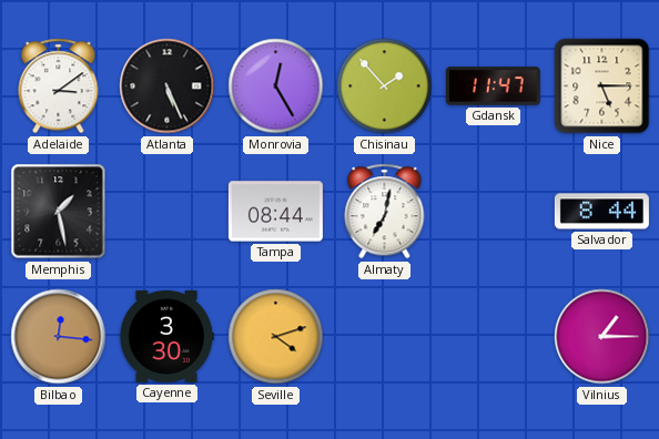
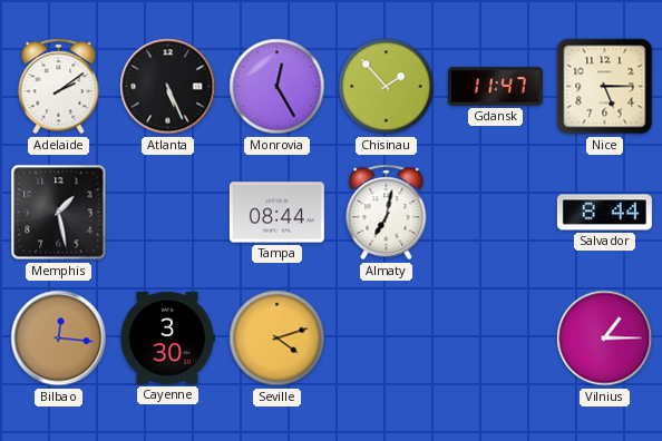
Adelaide: 3:09 -> 2:09 (59, 87)
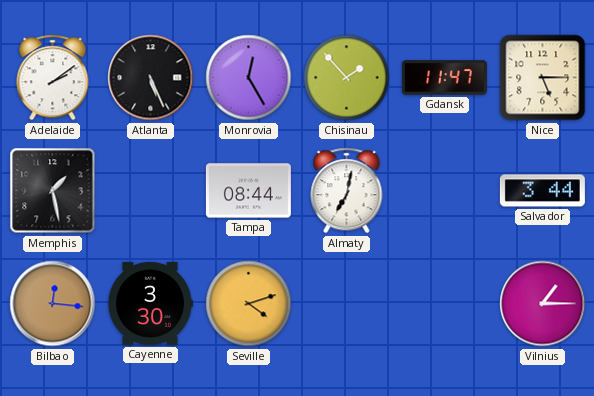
Salvador: 8:44 -> 3:44 (542, 191)
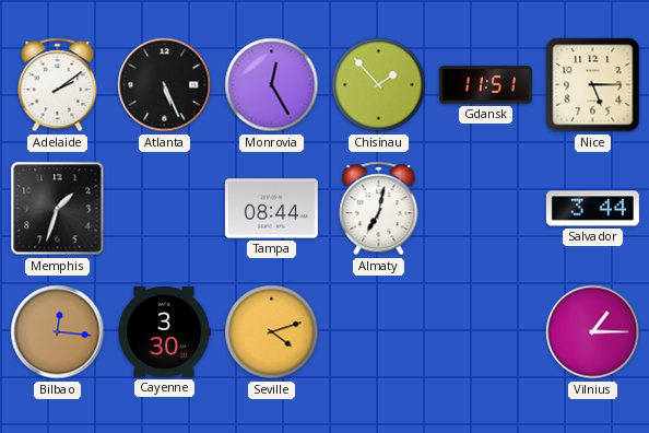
Gdansk: 11:47 -> 11:51 (485, 85)
Memphis: 1:28 -> 1:33 (58, 209)
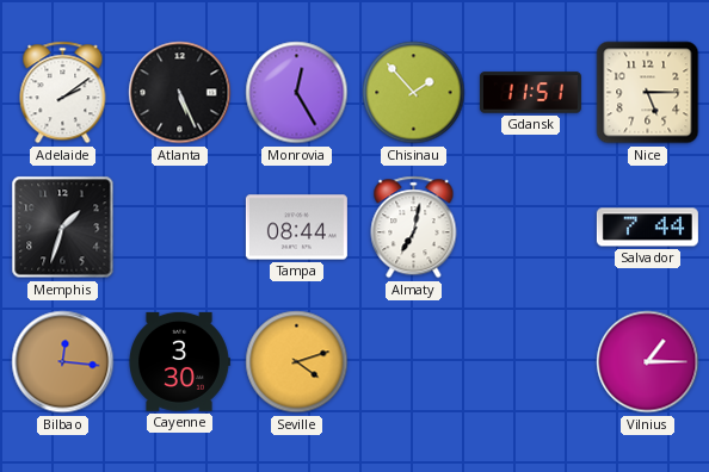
Salvador: 3:44 -> 7:44 (647, 228)
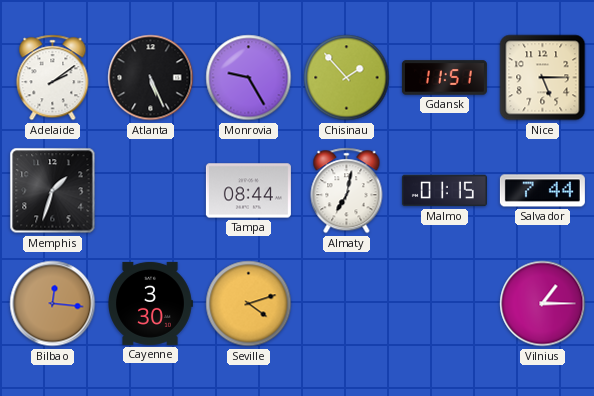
Monrovia: 12:25 -> 9:25 (249, 78)
Malmo: none -> 01:15 (444, 191)
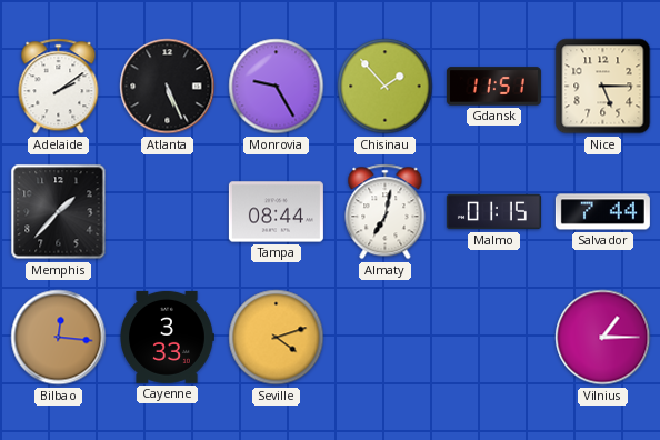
Memphis: 1:33 -> 1:37 (59, 212)
Cayenne: 3:30 -> 3:33 (168, 337)
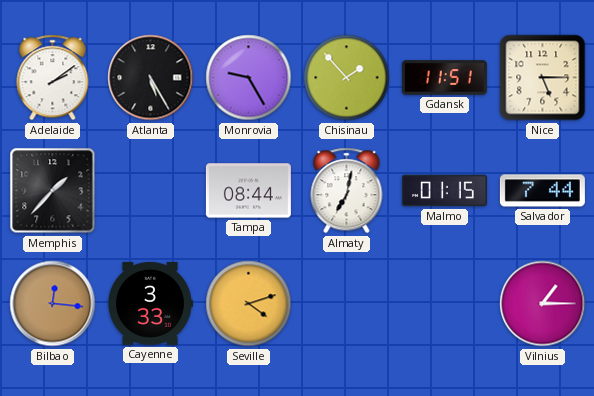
Atlanta: 5:26 -> 5:25 (151, 78)
